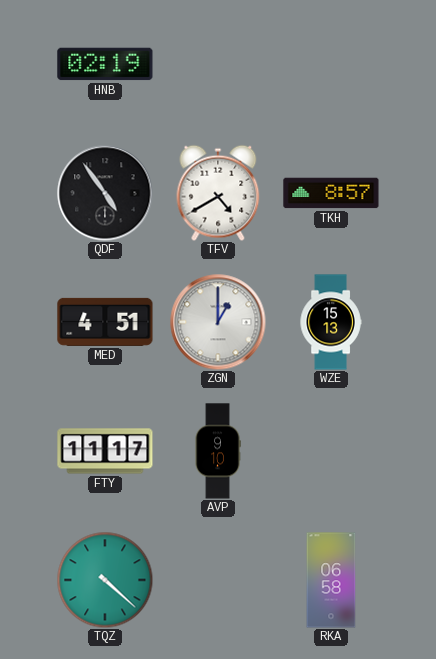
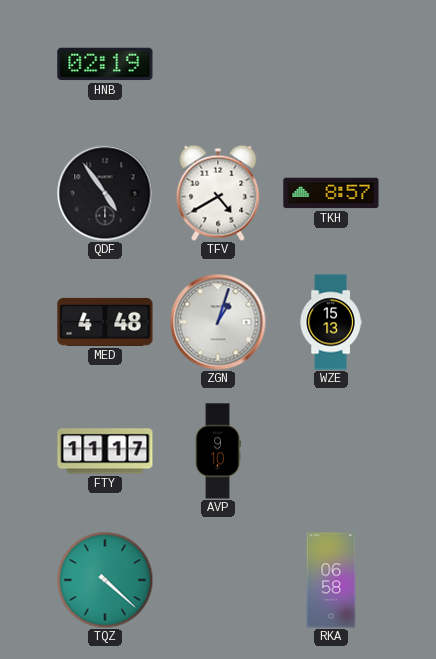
MED: 4:51 -> 4:48 (105, 322)
ZGN: 1:00 -> 1:03 (218, 322)
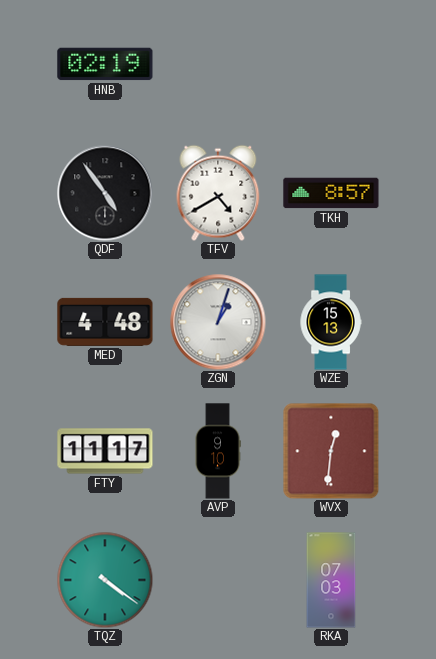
WVX: none -> 12:31 (331, 451)
TQZ: 4:22 -> 4:21 (105, 580)
RKA: 06:58 -> 07:03 (331, 580)
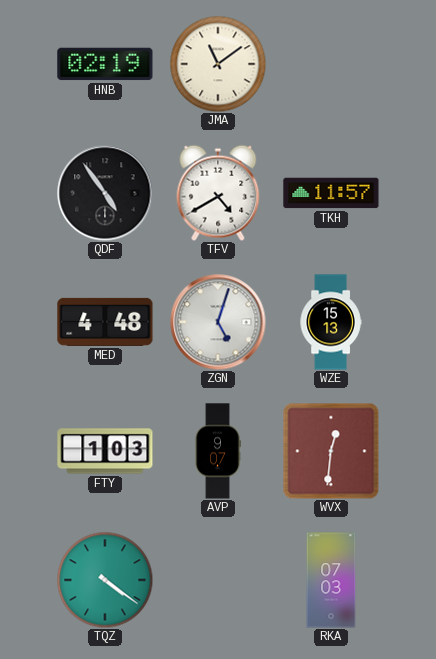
JMA: none -> 11:09 (218, 64)
TKH: 8:57 -> 11:57 (331, 193)
ZGN: 1:03 -> 5:03 (218, 322)
FTY: 11:17 -> 1:03 (105, 451)
AVP: 9:10 -> 9:07 (218, 451)
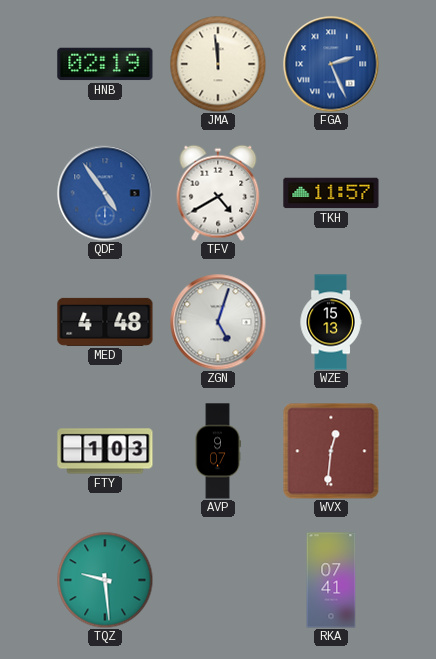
JMA: 11:09 -> 11:59 (218, 64)
FGA: none -> 2:26 (331, 64)
QDF dial: black -> blue (105, 193)
TQZ: 4:21 -> 9:29 (105, 580)
RKA: 07:03 -> 07:41 (331, 580)
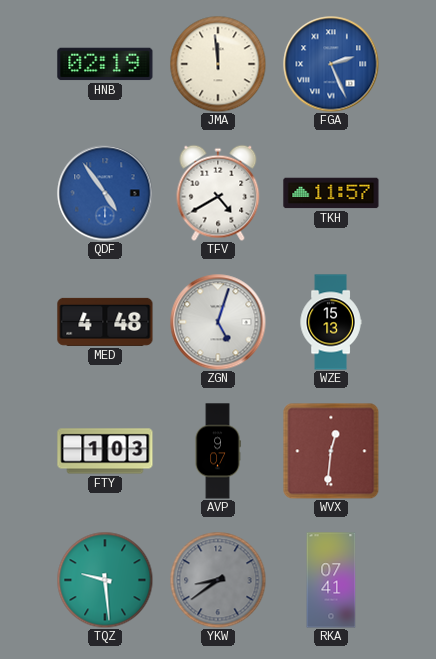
YKW: none -> 8:39 (218, 580)
